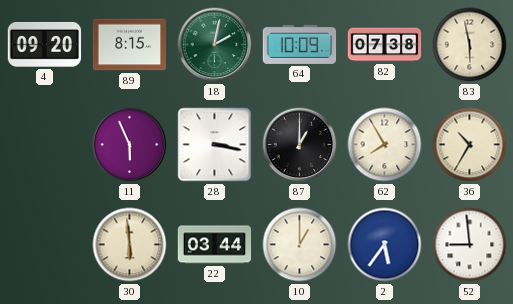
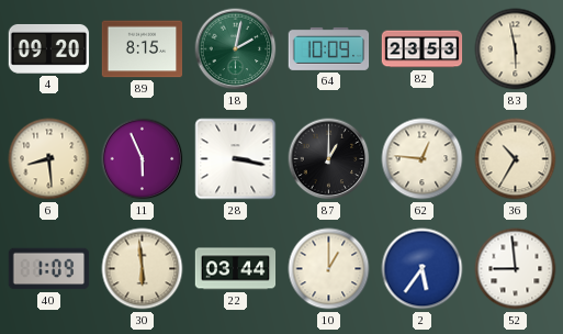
82: 07:38 -> 23:53 (423, 49)
6: none -> 8:29 (49, 159)
62: 7:55 -> 12:46 (423, 159)
40: none -> 1:09 (49, 269)
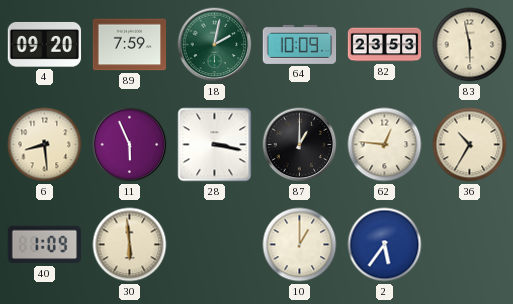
89: 8:15 -> 7:59 (130, 45)
22: 03:44 -> none (236, 269)
52: 8:59 -> none (516, 269)
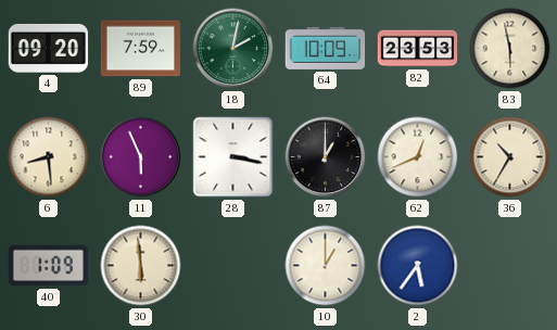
62: 12:46 -> 12:41 (418, 157)
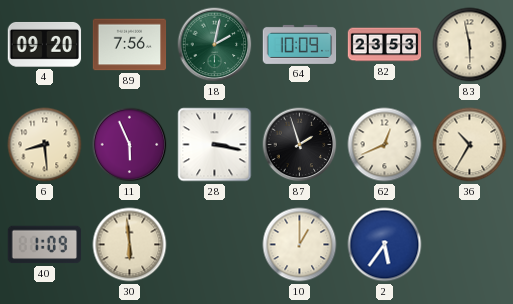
89: 7:59 -> 7:56 (130, 45)
87: 1:00 -> 1:57 (300, 145)
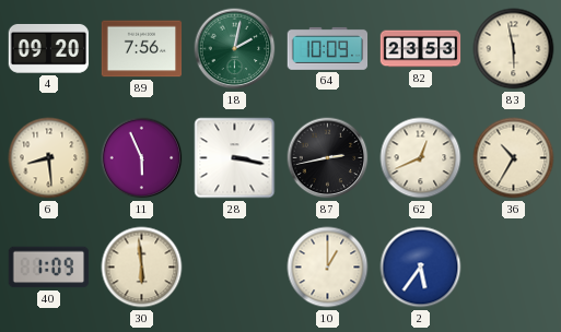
87: 1:57 -> 2:43 (328, 158)
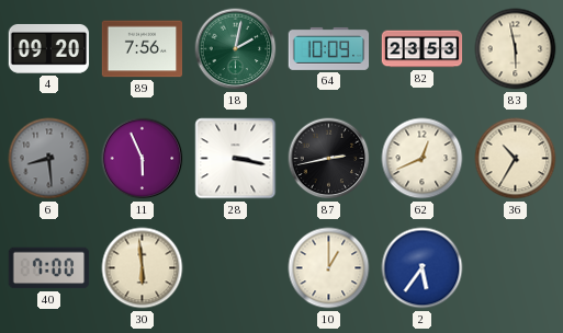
6 dial: cream -> grey (49, 159)
40: 1:09 -> 7:00 (49, 268)
